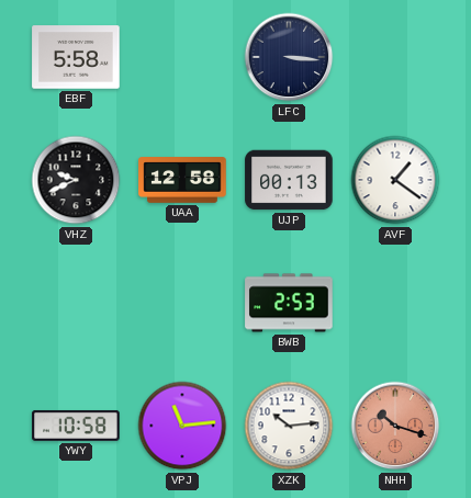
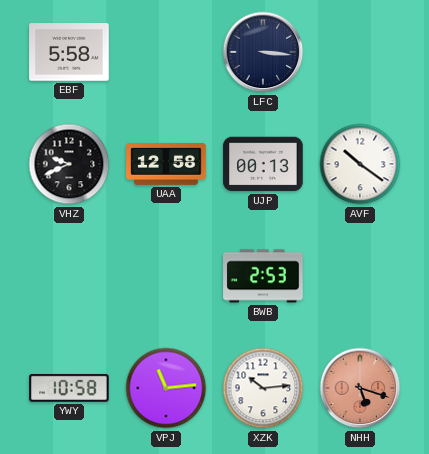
AVF: 1:21 -> 10:21 (360, 164)
NHH: 10:18 -> 5:18 (360, 388)
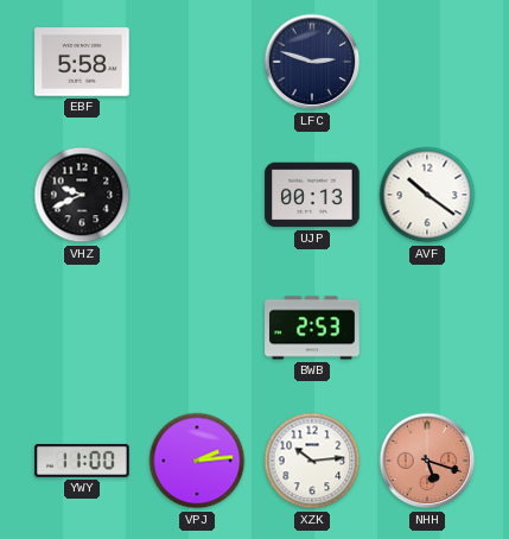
LFC: 3:16 -> 2:48 (312, 62)
UAA: 12:58 -> none (166, 164)
YWY: 10:58 -> 11:00 (82, 461)
VPJ: 11:14 -> 2:14 (197, 461)
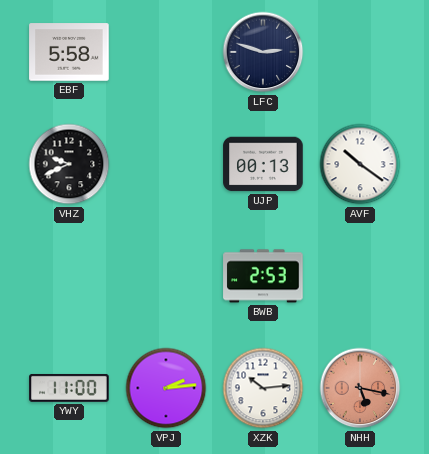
NHH: 5:18 -> 5:17 (360, 388)
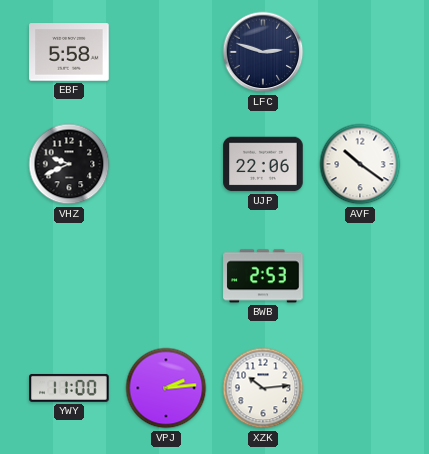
UJP: 00:13 -> 22:06 (263, 164)
NHH: 5:17 -> none (360, 388)
